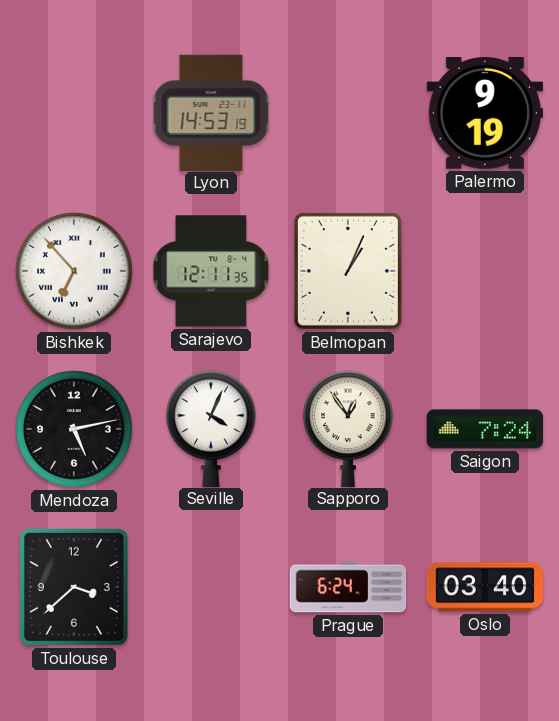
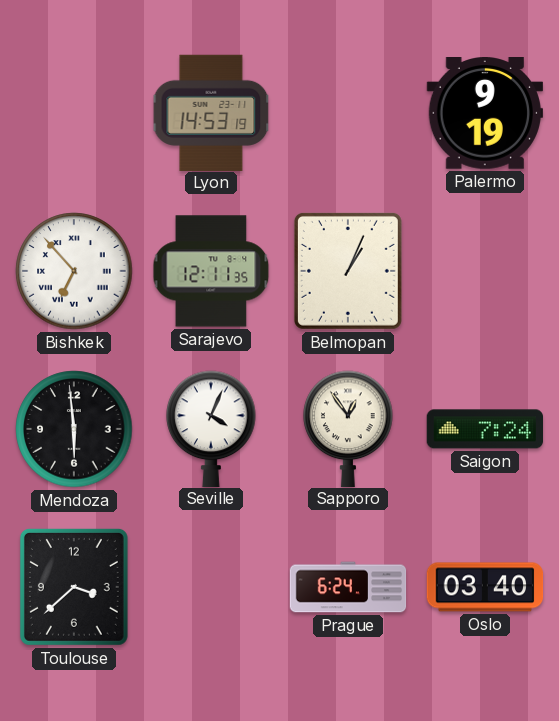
Mendoza: 5:13 -> 5:59 (74, 429)
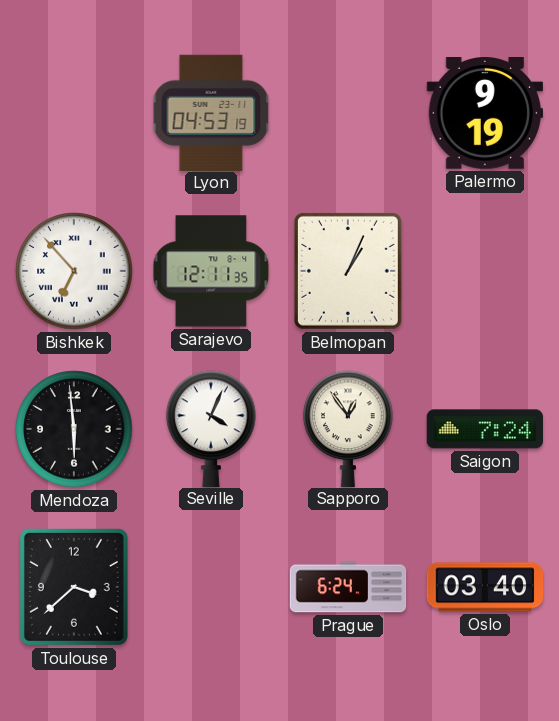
Lyon: 14:53 -> 04:53 (211, 112)
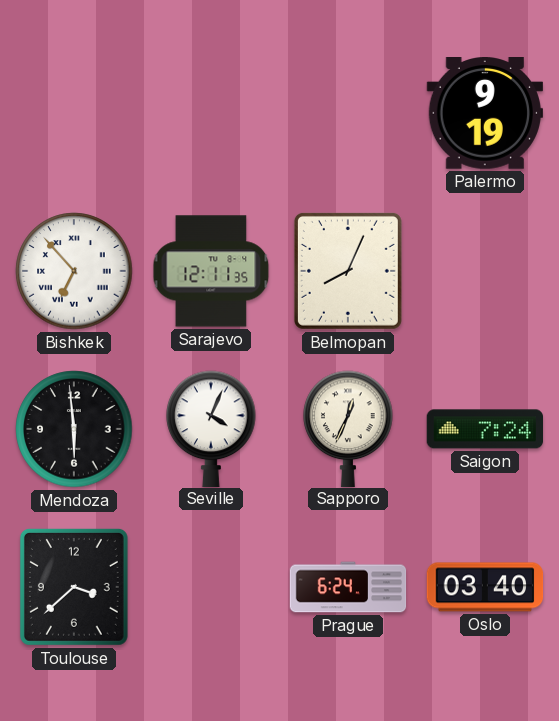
Lyon: 04:53 -> none (211, 112)
Belmopan: 1:04 -> 8:04 (348, 271)
Sapporo: 12:54 -> 12:34 (348, 428)
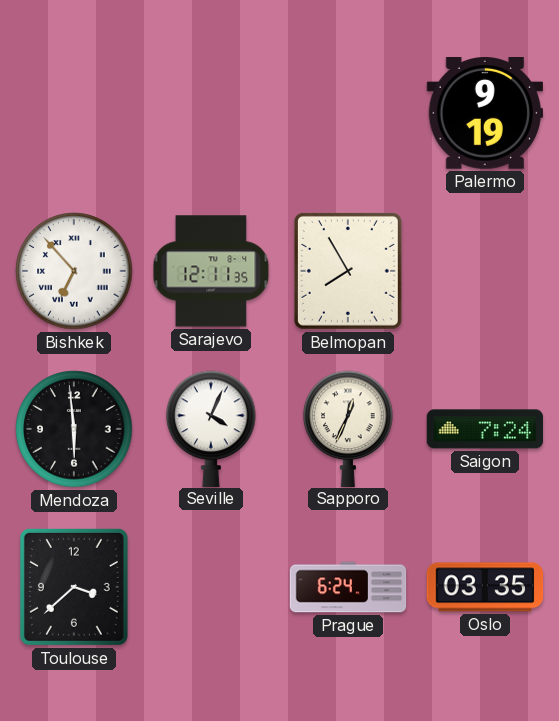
Belmopan: 8:04 -> 7:55 (348, 271)
Oslo: 03:40 -> 03:35 (485, 587)
